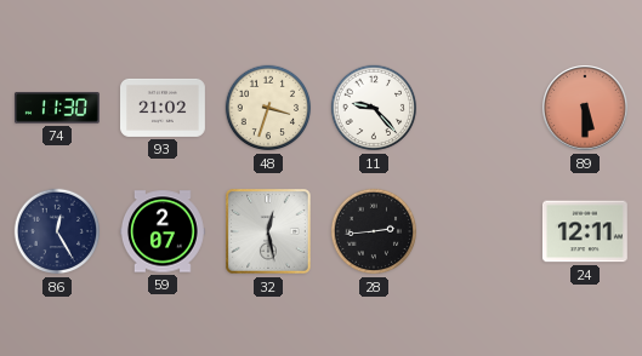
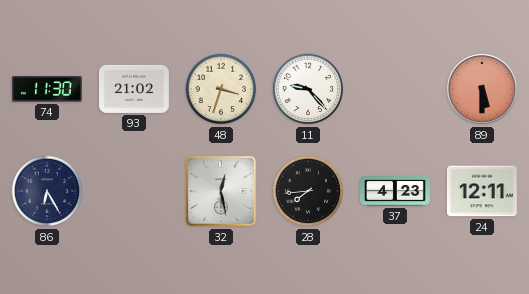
86: 12:25 -> 6:25 (47, 191)
59: 2:07 -> none (164, 231)
28: 2:44 -> 7:44 (308, 191)
37: none -> 4:23 (396, 191)
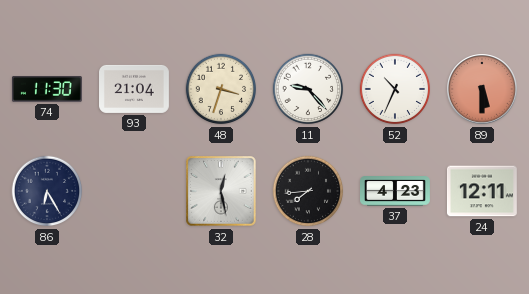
93: 21:02 -> 21:04 (135, 89)
52: none -> 10:34 (395, 89)
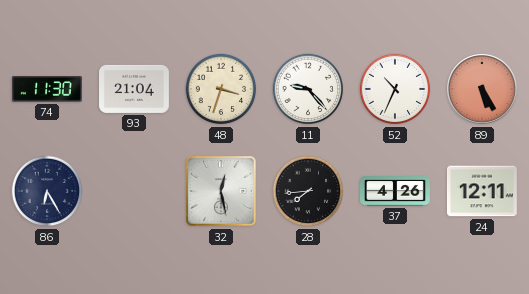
89: 5:30 -> 5:25 (482, 89)
37: 4:23 -> 4:26 (396, 191)
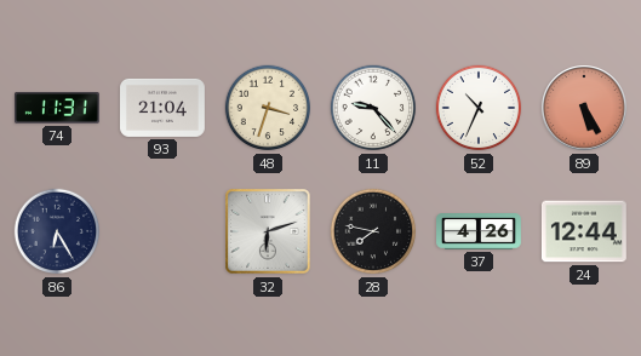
74: 11:30 -> 11:31 (57, 108)
32: 12:28 -> 6:12 (268, 231)
28: 7:44 -> 7:47 (373, 231)
24: 12:11 -> 12:44 (584, 231)
